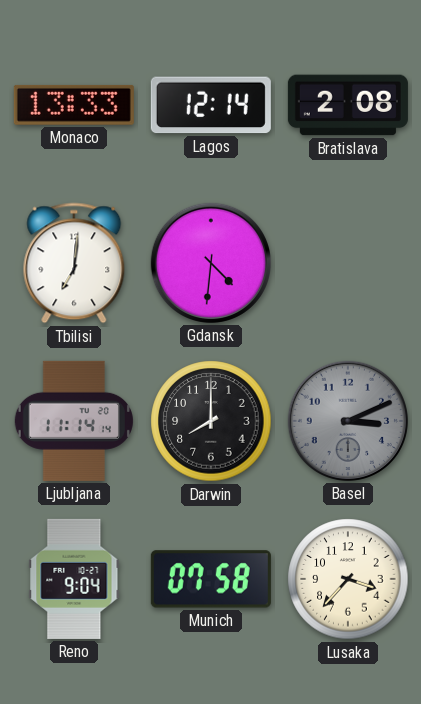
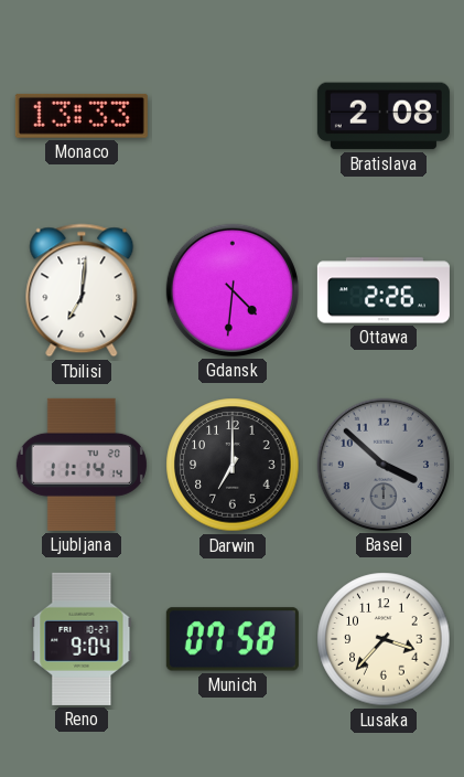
Lagos: 12:14 -> none (211, 105)
Ottawa: none -> 2:26 (384, 290)
Darwin: 8:00 -> 7:00 (233, 465)
Basel: 3:11 -> 3:52 (384, 465)
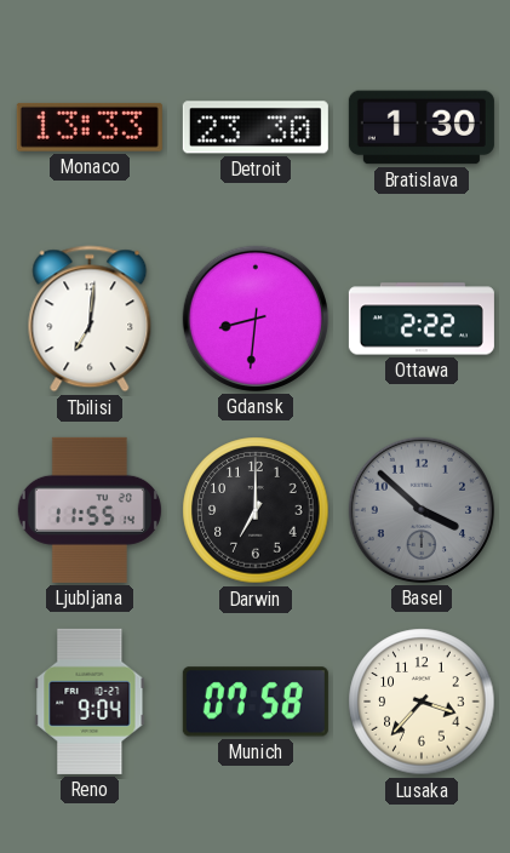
Detroit: none -> 23:30 (256, 127)
Bratislava: 2:08 -> 1:30 (422, 127)
Gdansk: 4:31 -> 8:31 (256, 319)
Ottawa: 2:26 -> 2:22 (422, 319)
Ljubljana: 11:14 -> 11:55 (90, 510)
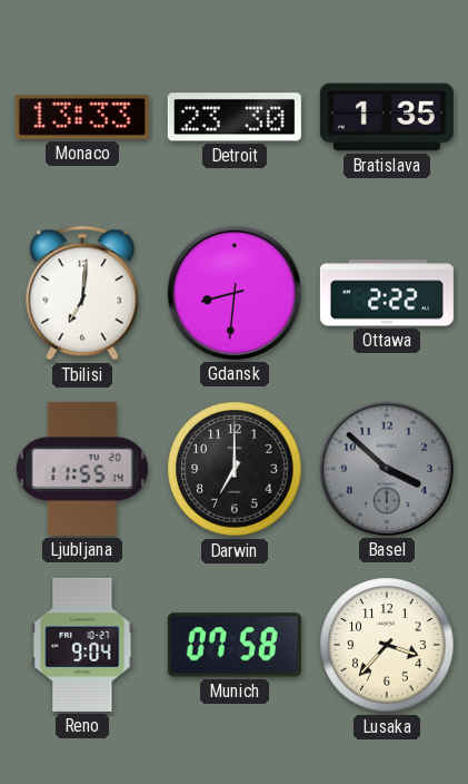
Bratislava: 1:30 -> 1:35 (387, 117)
